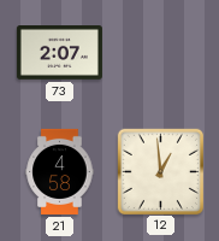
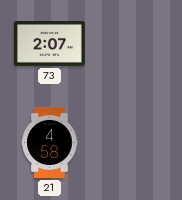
12: 12:59 -> none (160, 171)
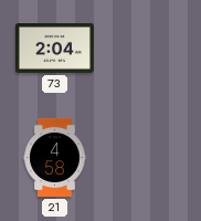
73: 2:07 -> 2:04 (54, 49)
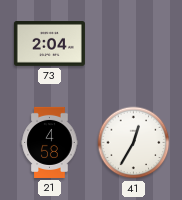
41: none -> 12:35 (134, 143)
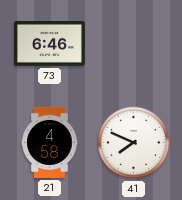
73: 2:04 -> 6:46 (49, 44)
41: 12:35 -> 7:49 (134, 143)
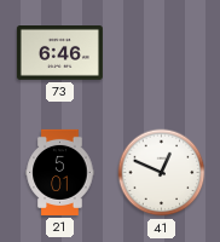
21: 4:58 -> 5:01 (60, 172)
41: 7:49 -> 12:49 (162, 173)
